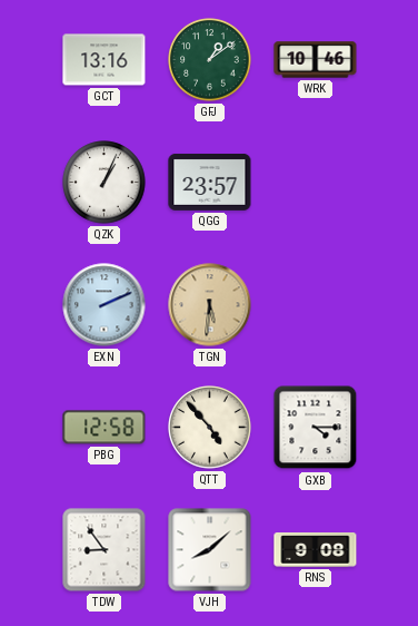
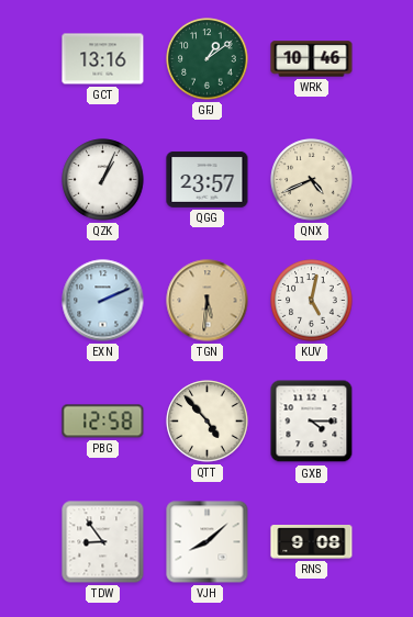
QNX: none -> 4:41 (312, 180)
KUV: none -> 5:02 (312, 301)
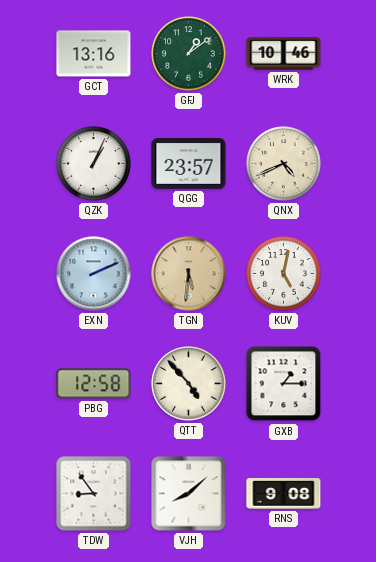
GXB: 4:15 -> 1:15 (284, 384)
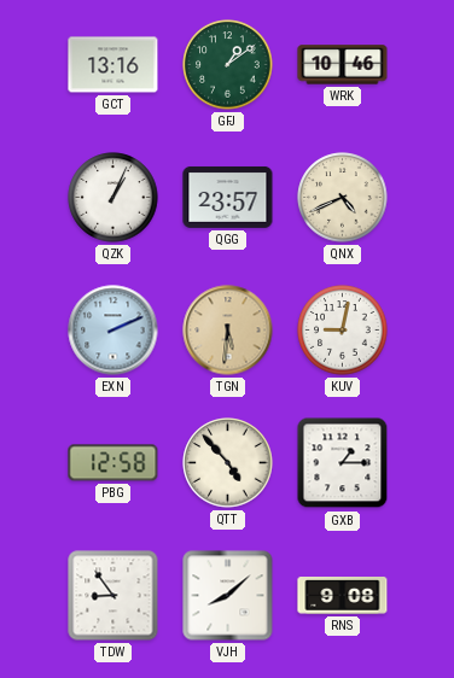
KUV: 5:02 -> 9:02 (343, 331)
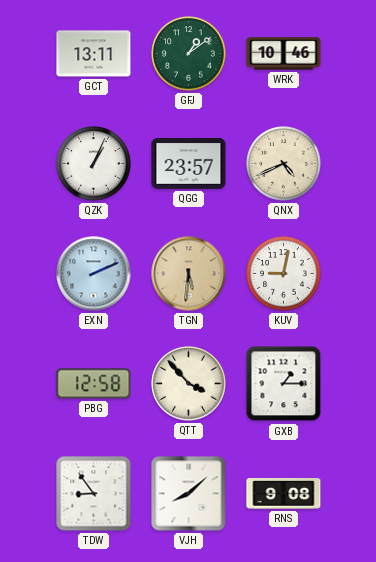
GCT: 13:16 -> 13:11 (94, 54)
QTT: 4:53 -> 3:53 (189, 384)
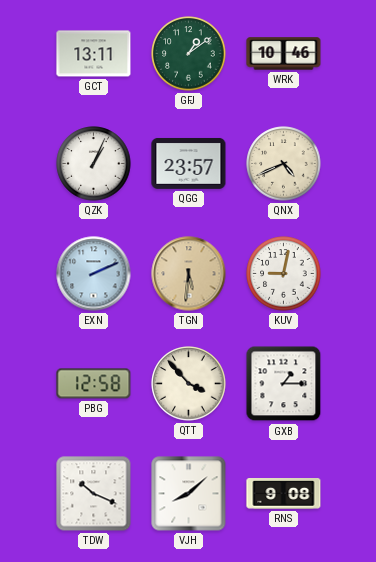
TDW: 8:54 -> 10:19 (94, 494)
